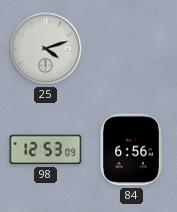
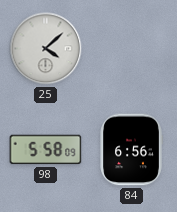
25: 4:12 -> 4:08 (46, 49)
98: 12:53 -> 5:58 (46, 150)
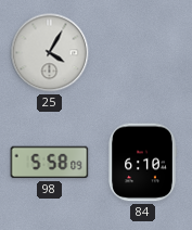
25: 4:08 -> 4:05 (50, 53)
84: 6:56 -> 6:10 (142, 163)
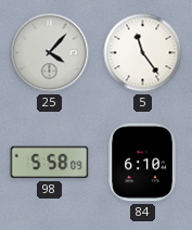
25: 4:05 -> 4:07 (50, 53)
5: none -> 11:24 (143, 53)
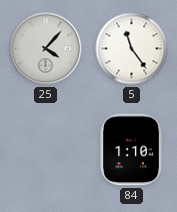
98: 5:58 -> none (50, 163)
84: 6:10 -> 1:10 (131, 150)
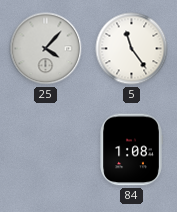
84: 1:10 -> 1:08 (131, 150)
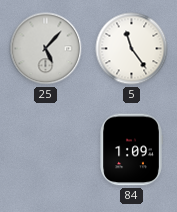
25: 4:07 -> 5:07 (46, 49)
84: 1:08 -> 1:09 (131, 150)
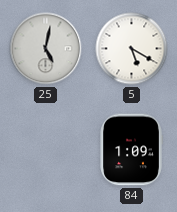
25: 5:07 -> 5:02 (46, 49)
5: 11:24 -> 5:20 (132, 49)
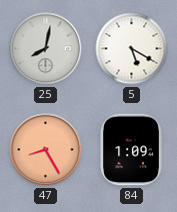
25: 5:02 -> 8:02 (46, 49)
47: none -> 8:25 (46, 150)
